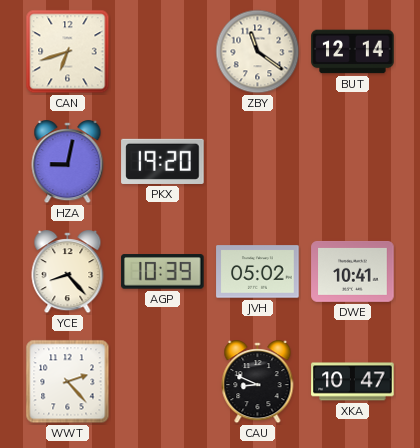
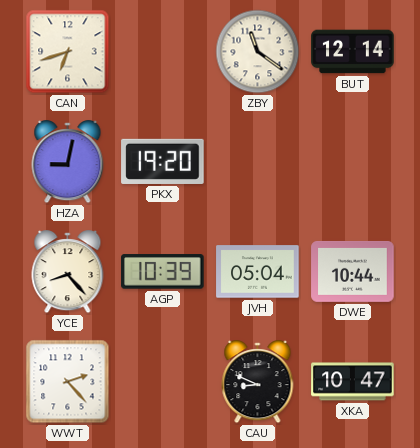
JVH: 05:02 -> 05:04 (258, 272)
DWE: 10:41 -> 10:44 (353, 272)
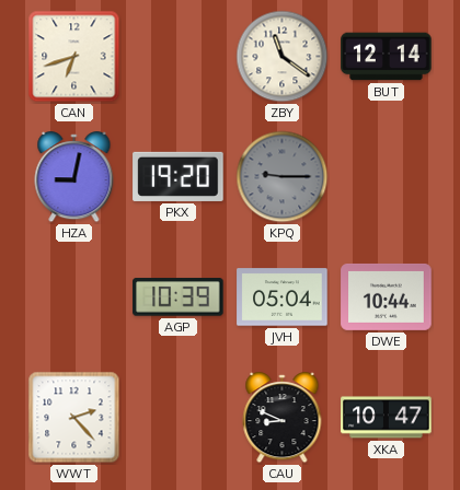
KPQ: none -> 9:15 (283, 177)
YCE: 8:23 -> none (68, 272)
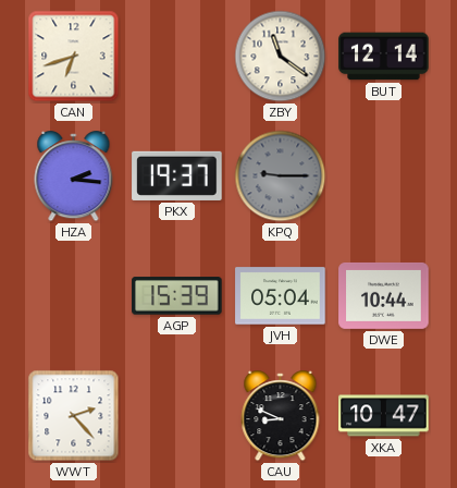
HZA: 9:02 -> 2:16 (74, 176)
PKX: 19:20 -> 19:37 (177, 175)
AGP: 10:39 -> 15:39 (177, 296)
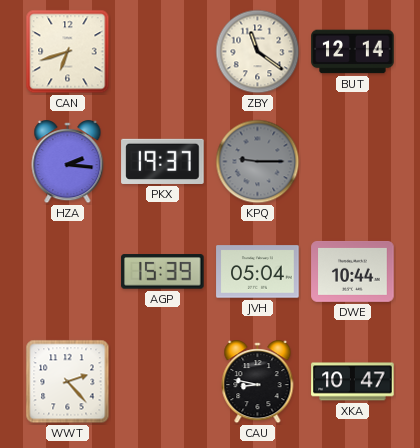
CAU: 8:49 -> 8:47 (258, 382)
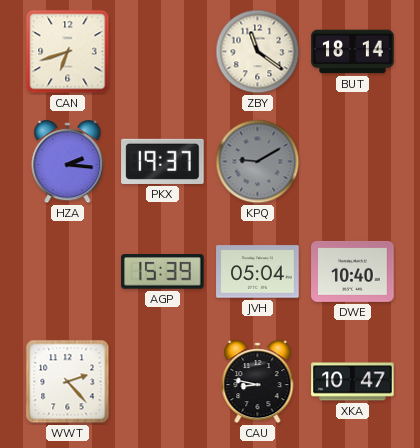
BUT: 12:14 -> 18:14 (353, 52)
KPQ: 9:15 -> 9:10 (258, 162)
DWE: 10:44 -> 10:40 (353, 272)
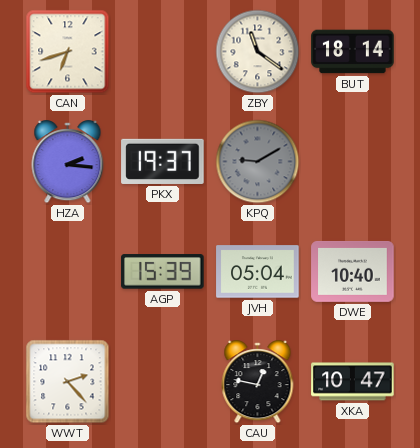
CAU: 8:47 -> 12:47 (258, 382)
